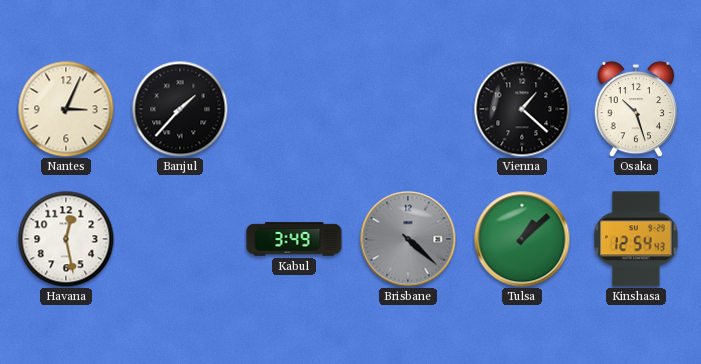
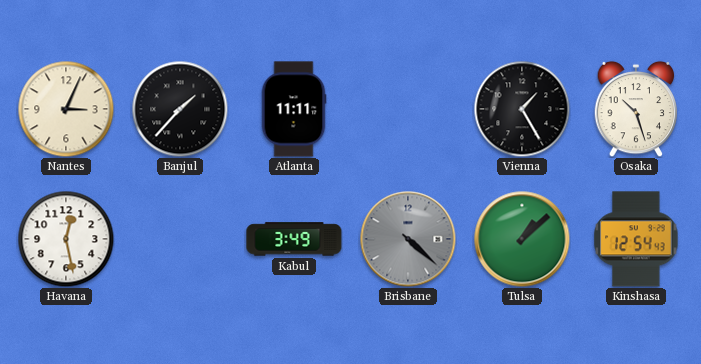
Atlanta: none -> 11:11 (294, 109)
Vienna: 1:22 -> 1:25 (522, 109)
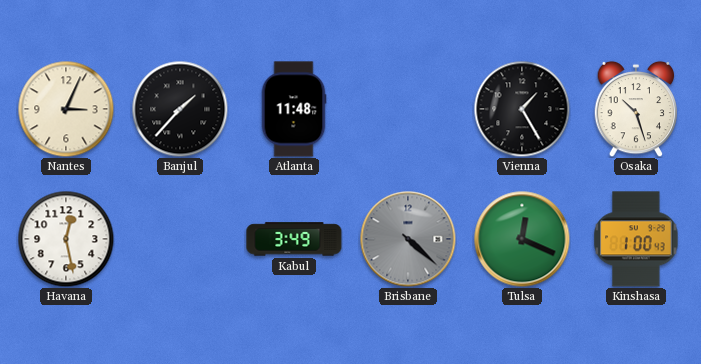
Atlanta: 11:11 -> 11:48 (294, 109)
Tulsa: 1:08 -> 12:19 (522, 239)
Kinshasa: 12:54 -> 1:00 (636, 239)
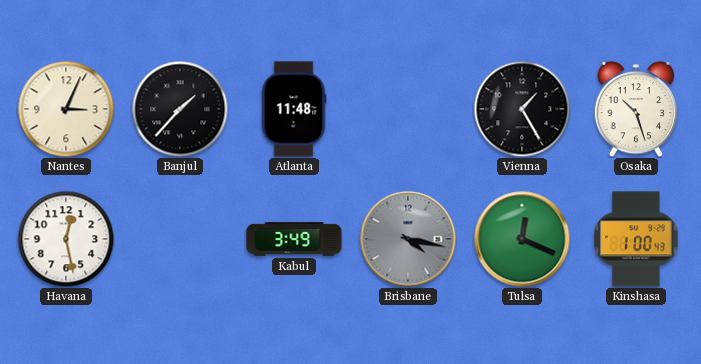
Brisbane: 4:22 -> 4:17 (408, 239)
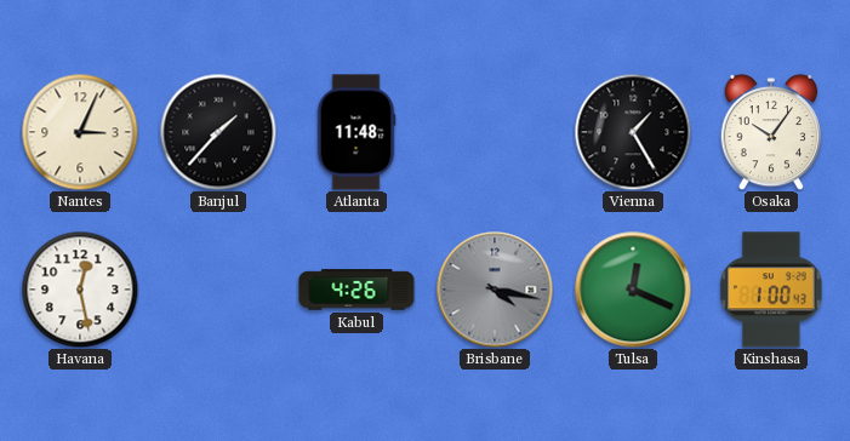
Osaka: 10:27 -> 10:06 (771, 132)
Kabul: 3:49 -> 4:26 (356, 290)
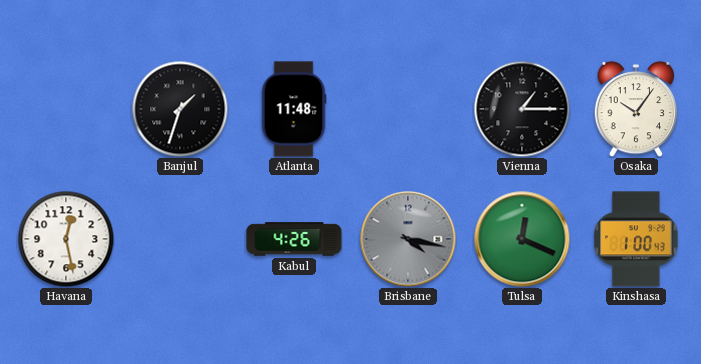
Nantes: 3:04 -> none (80, 132)
Banjul: 1:37 -> 1:33 (180, 109)
Vienna: 1:25 -> 1:15 (522, 109)
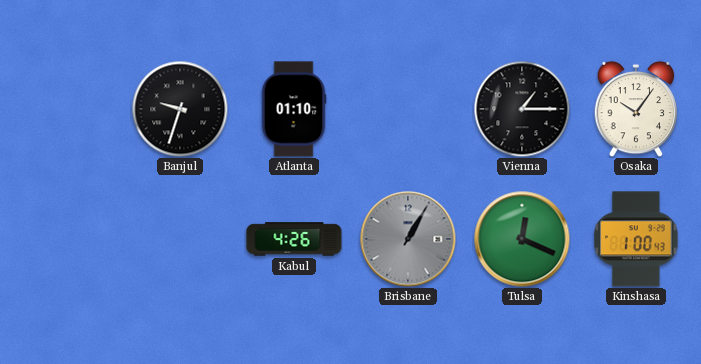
Banjul: 1:33 -> 9:33 (180, 109)
Atlanta: 11:48 -> 01:10 (294, 109)
Havana: 12:28 -> none (66, 239)
Brisbane: 4:17 -> 1:05 (408, 239)
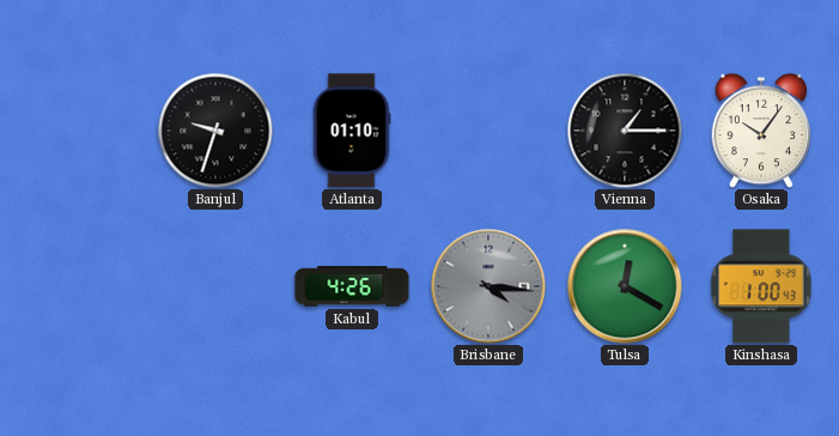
Brisbane: 1:05 -> 4:16 (488, 286)
Tulsa: 12:19 -> 12:20 (625, 286)
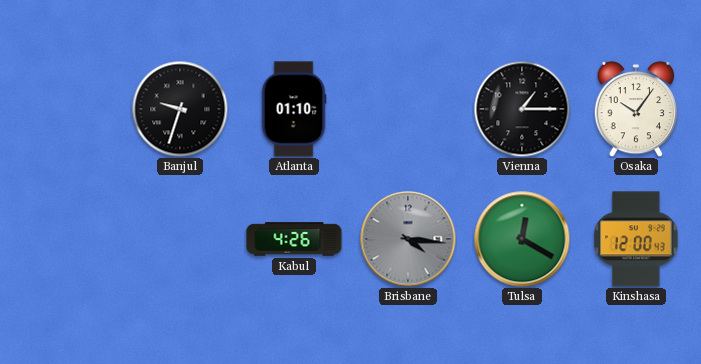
Kinshasa: 1:00 -> 12:00 (636, 239)
